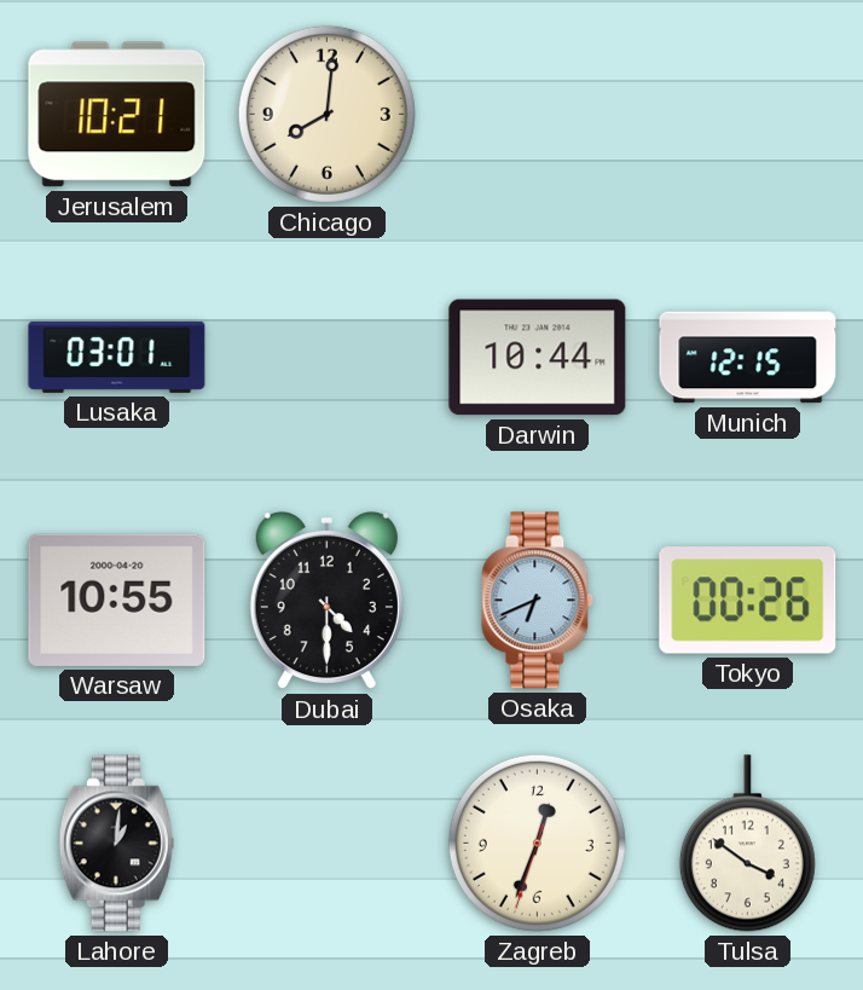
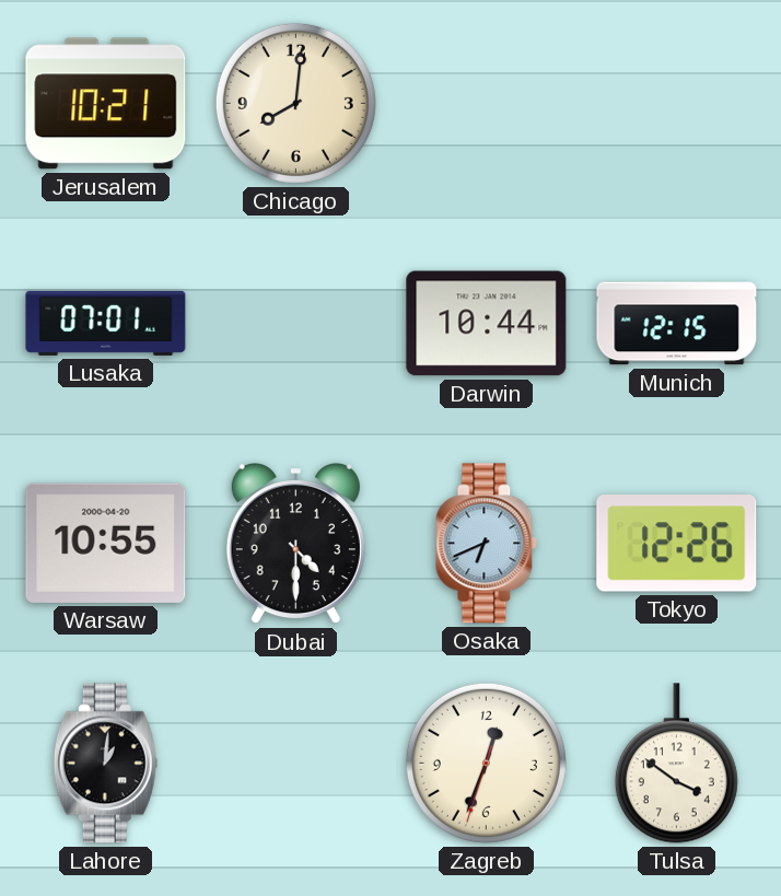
Lusaka: 03:01 -> 07:01 (106, 323)
Tokyo: 00:26 -> 12:26 (677, 544)
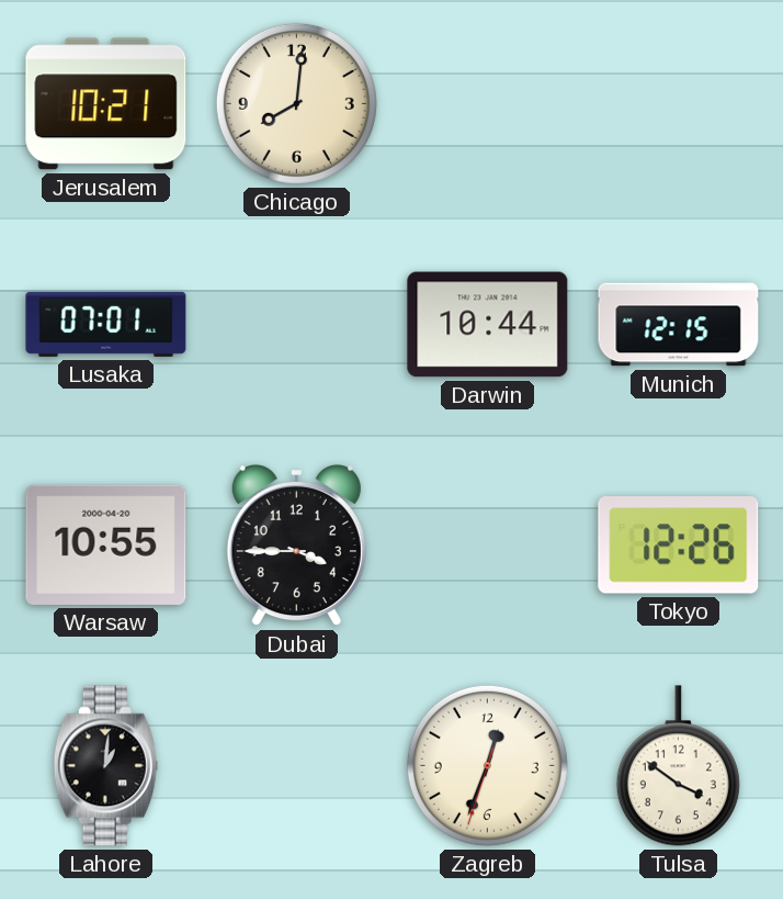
Dubai: 4:30 -> 3:45 (296, 547)
Osaka: 6:41 -> none (487, 544)
